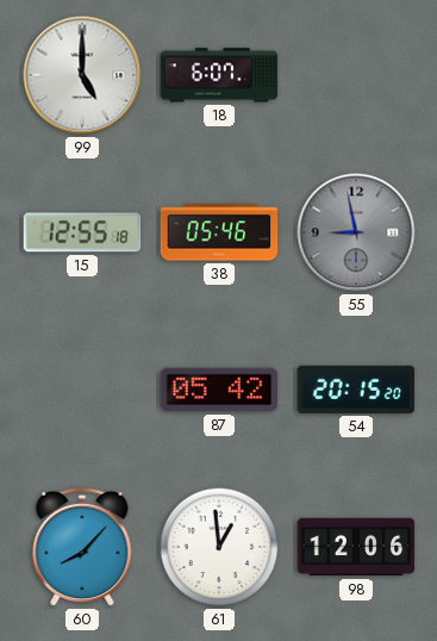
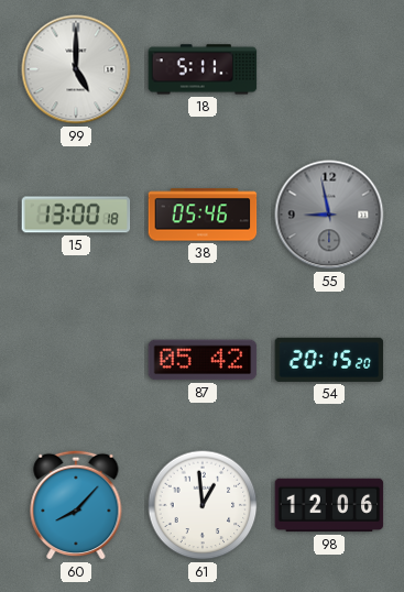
18: 6:07 -> 5:11 (203, 69)
15: 12:55 -> 13:00 (76, 215)
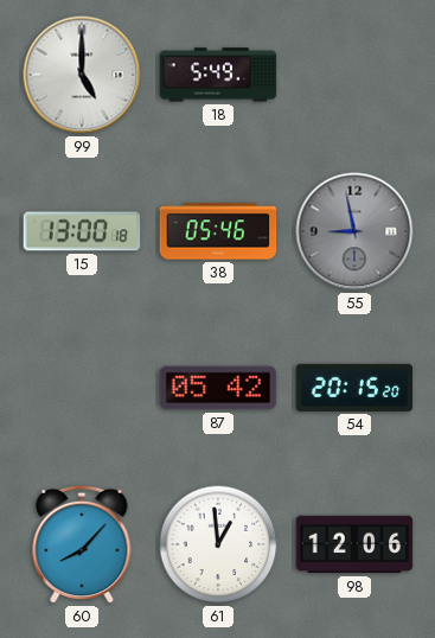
18: 5:11 -> 5:49 (218, 75)
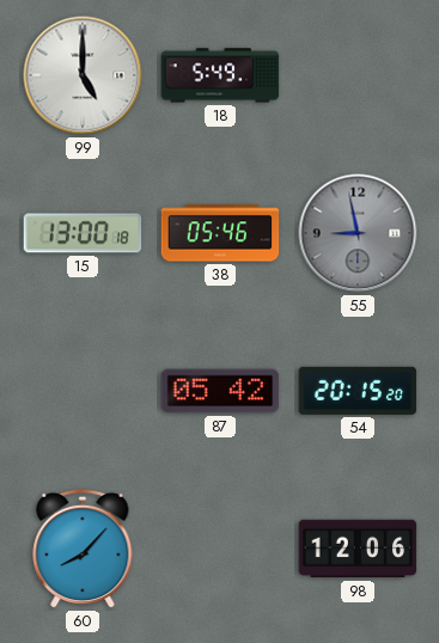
61: 12:59 -> none (218, 544)
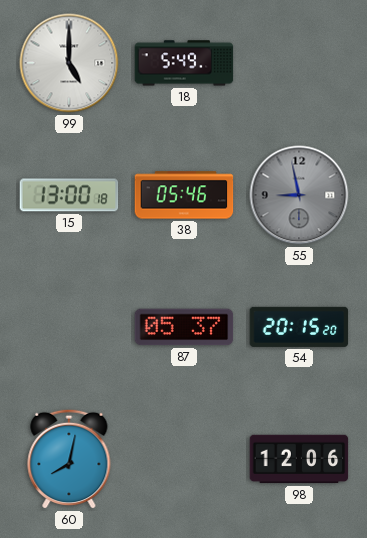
87: 05:42 -> 05:37 (184, 327)
60: 8:07 -> 8:02 (69, 459)
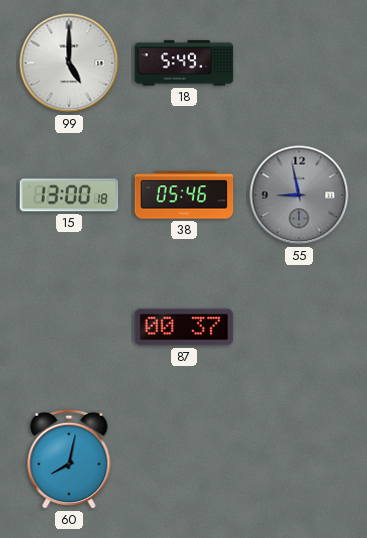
87: 05:37 -> 00:37 (184, 327)
54: 20:15 -> none (299, 327)
98: 12:06 -> none (299, 459)
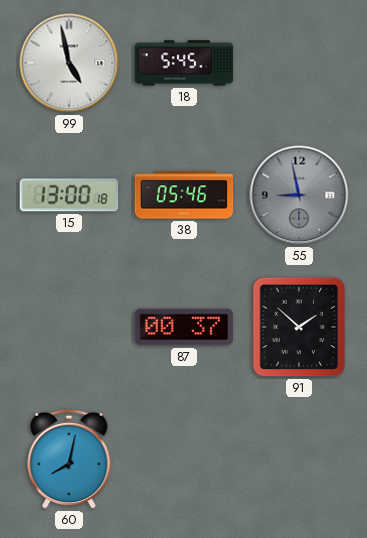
99: 5:00 -> 4:58 (69, 63)
18: 5:49 -> 5:45 (184, 63)
91: none -> 1:52 (299, 327)
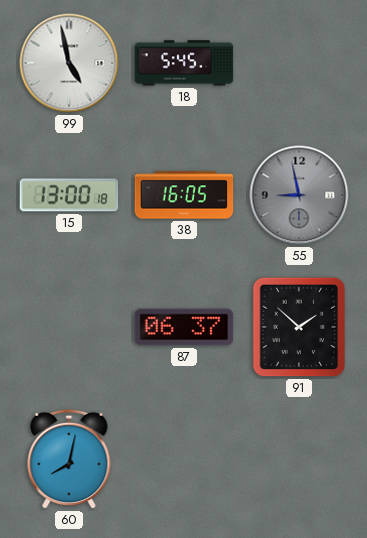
38: 05:46 -> 16:05 (184, 195)
87: 00:37 -> 06:37 (184, 327)
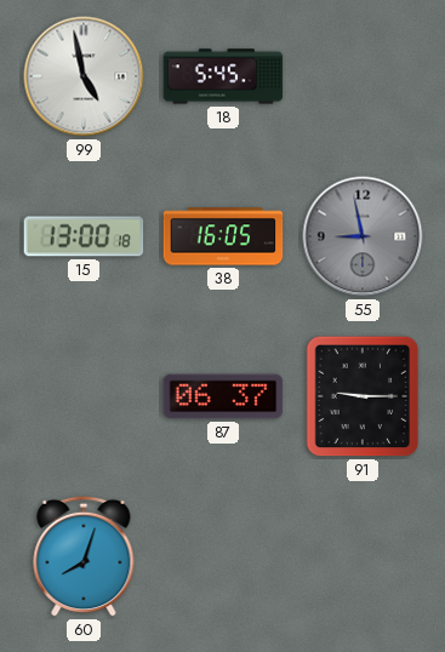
91: 1:52 -> 9:15 (363, 396)
60: 8:02 -> 8:03 (84, 556)
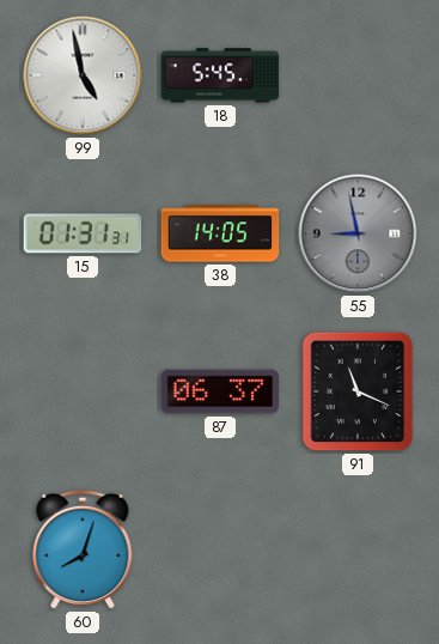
15: 13:00 -> 01:31 (83, 233)
38: 16:05 -> 14:05 (220, 233)
91: 9:15 -> 11:19 (358, 391)
